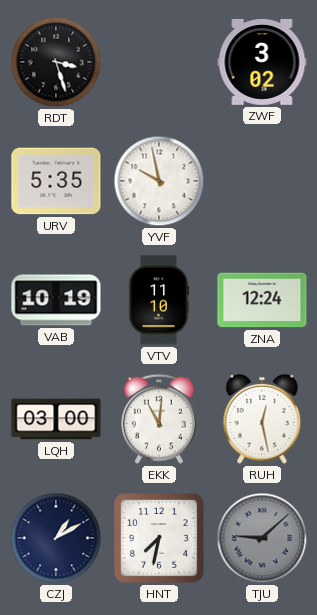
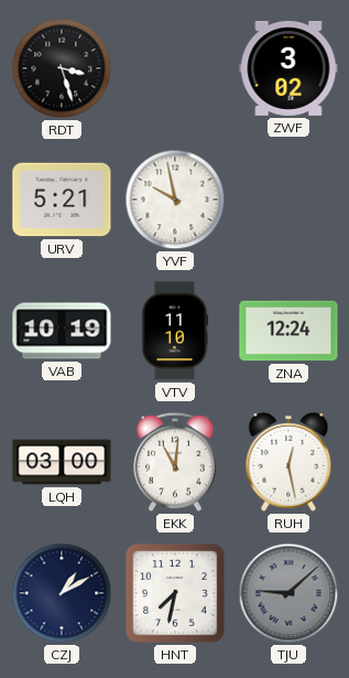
URV: 5:35 -> 5:21 (62, 200)
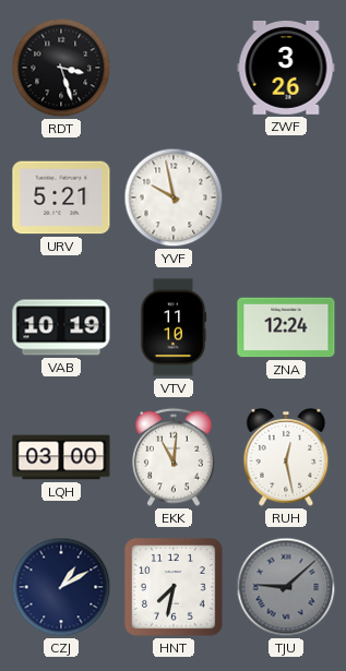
ZWF: 3:02 -> 3:26 (286, 68)
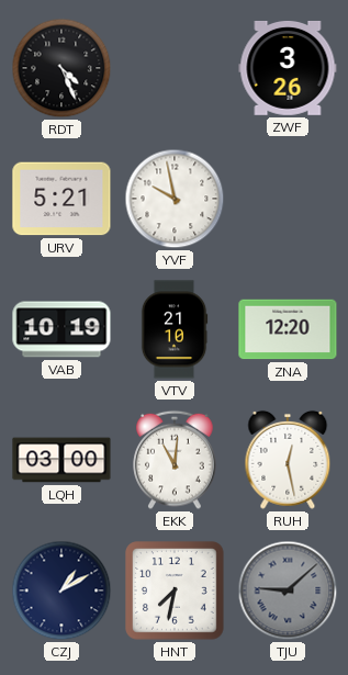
RDT: 3:27 -> 4:26 (61, 68)
VTV: 11:10 -> 21:10 (175, 329)
ZNA: 12:24 -> 12:20 (288, 329)
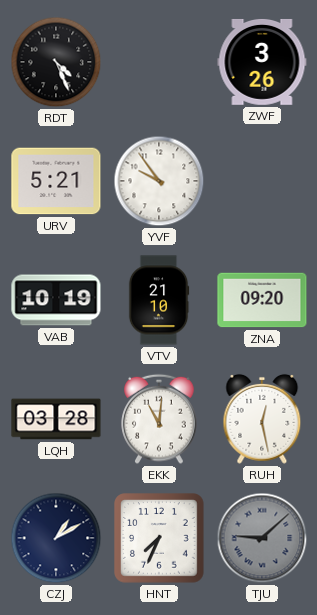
YVF: 9:58 -> 9:54 (159, 181)
ZNA: 12:20 -> 09:20 (262, 300)
LQH: 03:00 -> 03:28 (56, 419)
HNT: 7:32 -> 7:34 (159, 538)
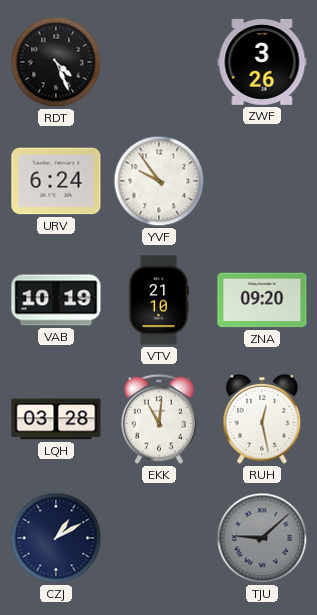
URV: 5:21 -> 6:24 (56, 181)
HNT: 7:34 -> none (159, 538)
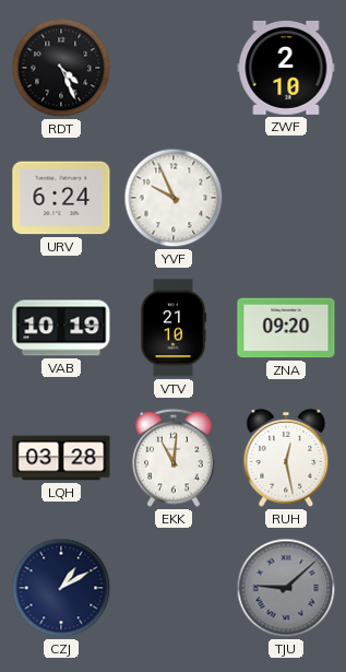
ZWF: 3:26 -> 2:10 (286, 68)
YVF: 9:54 -> 9:56 (174, 198)
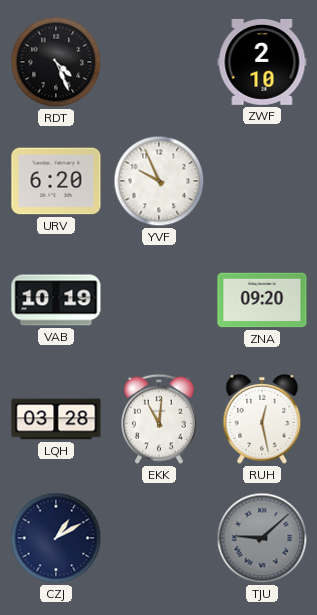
URV: 6:24 -> 6:20 (56, 181)
VTV: 21:10 -> none (174, 328)
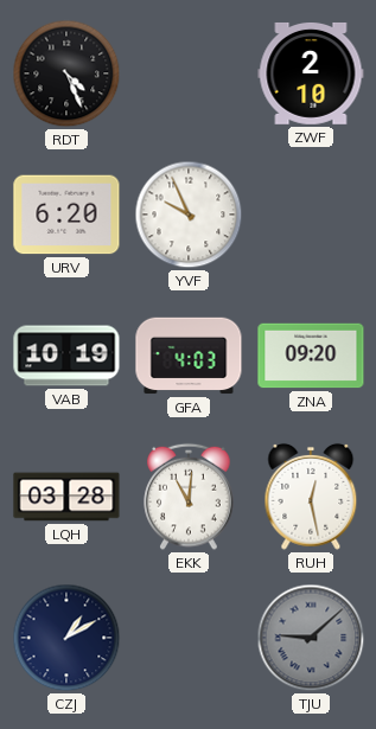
GFA: none -> 4:03 (189, 356)
